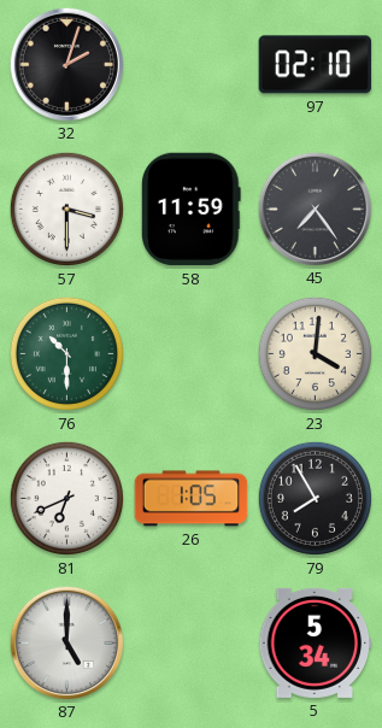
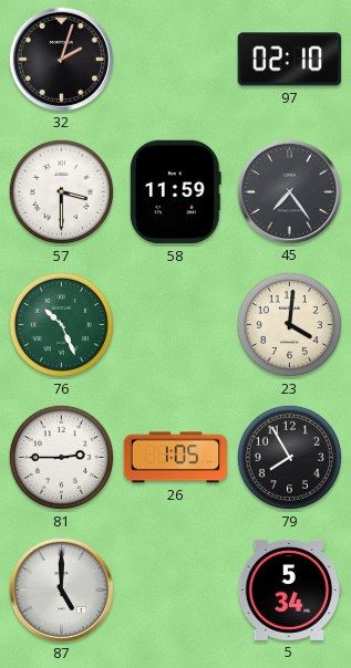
76: 10:30 -> 10:26 (61, 324)
81: 6:41 -> 2:45 (61, 457)
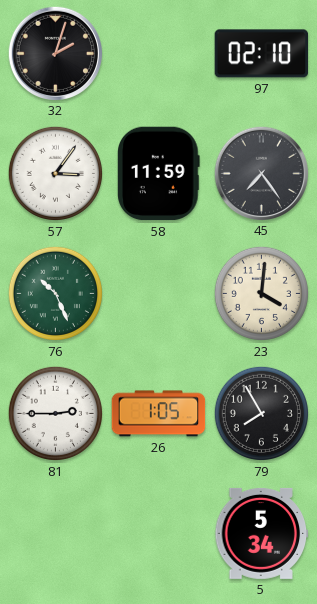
57: 3:30 -> 3:06 (55, 173)
87: 5:00 -> none (61, 589)
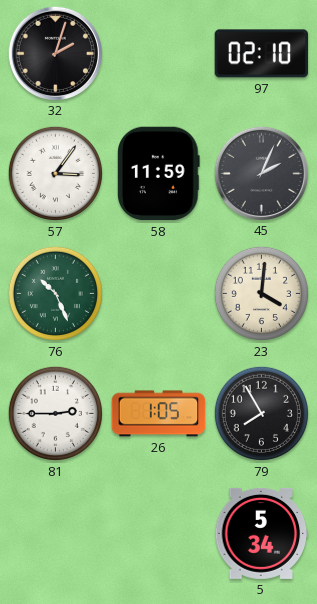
45: 7:24 -> 2:04 (261, 173)
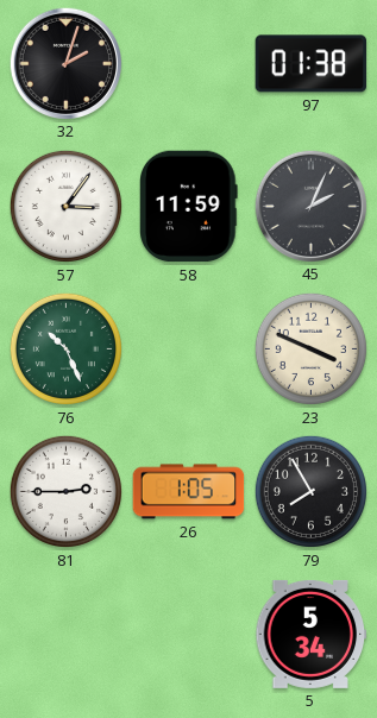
97: 02:10 -> 01:38 (312, 64)
23: 4:01 -> 3:49 (310, 348)
